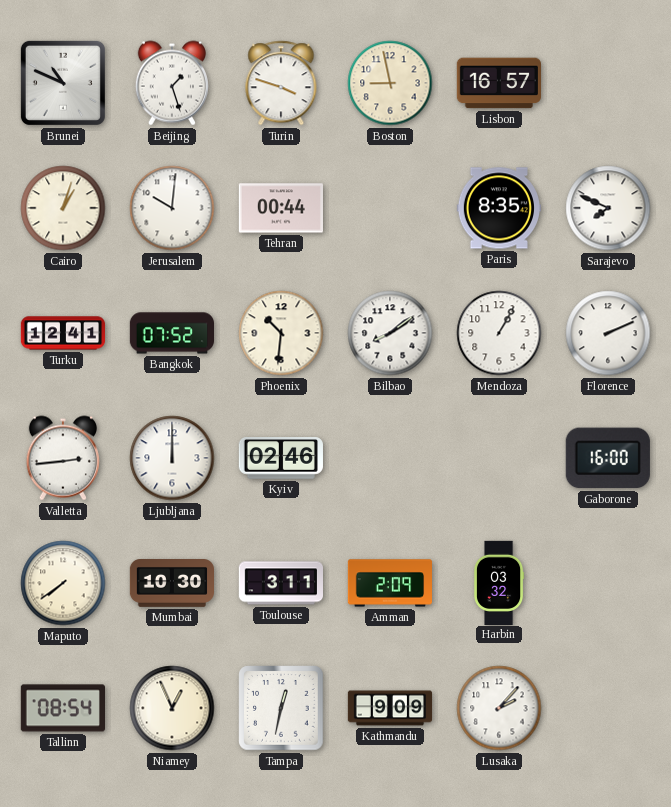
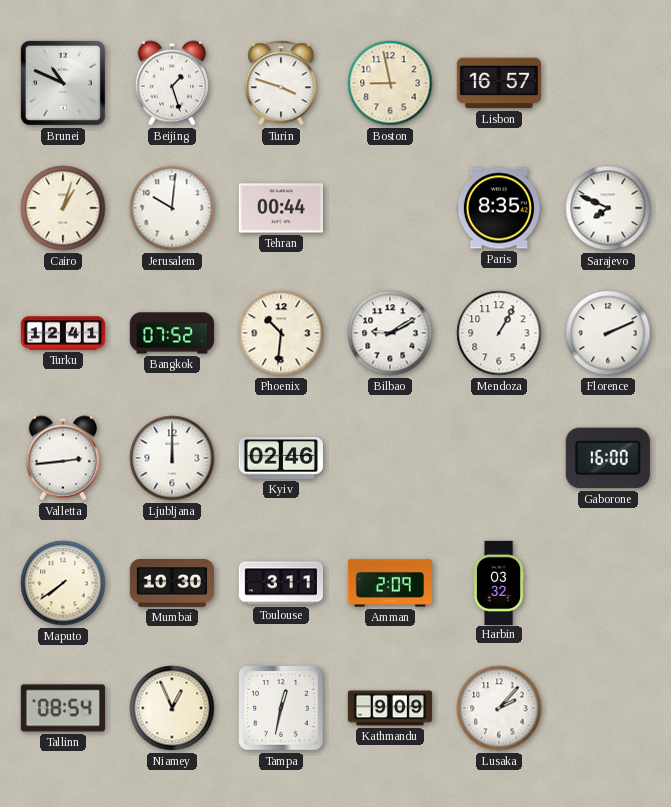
Bilbao: 8:09 -> 9:10 (390, 333)
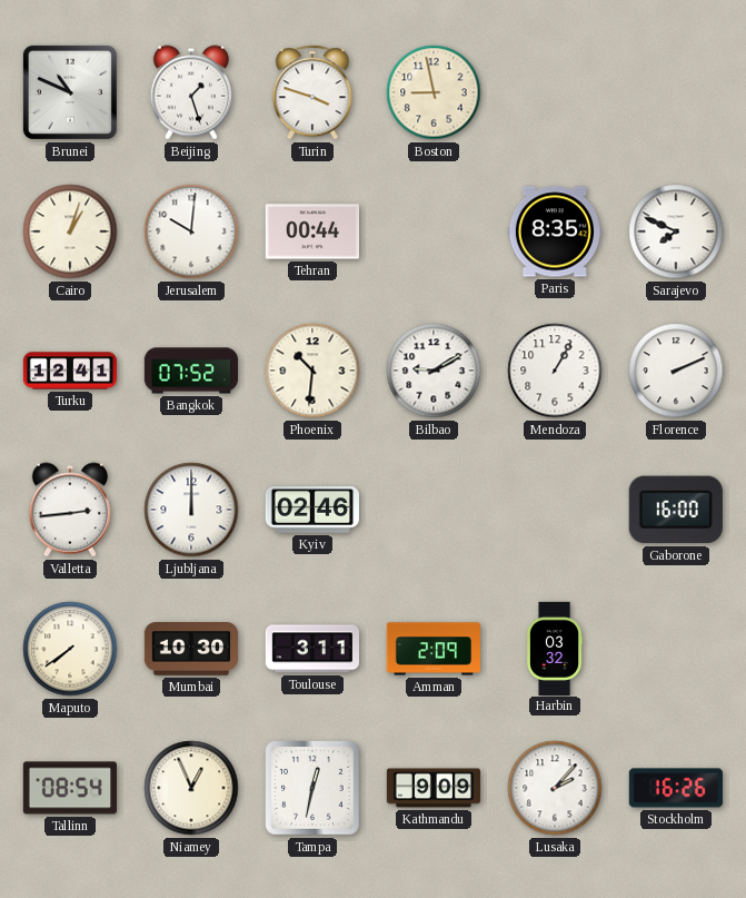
Lisbon: 16:57 -> none (498, 83)
Stockholm: none -> 16:26 (675, 788)
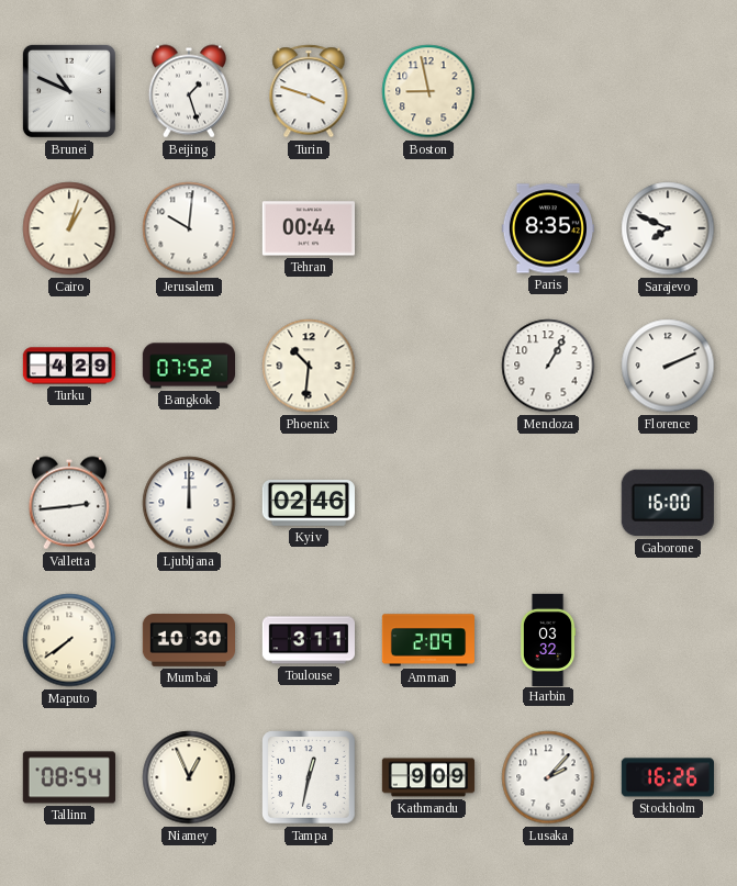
Turku: 12:41 -> 4:29 (69, 366)
Bilbao: 9:10 -> none (434, 371)
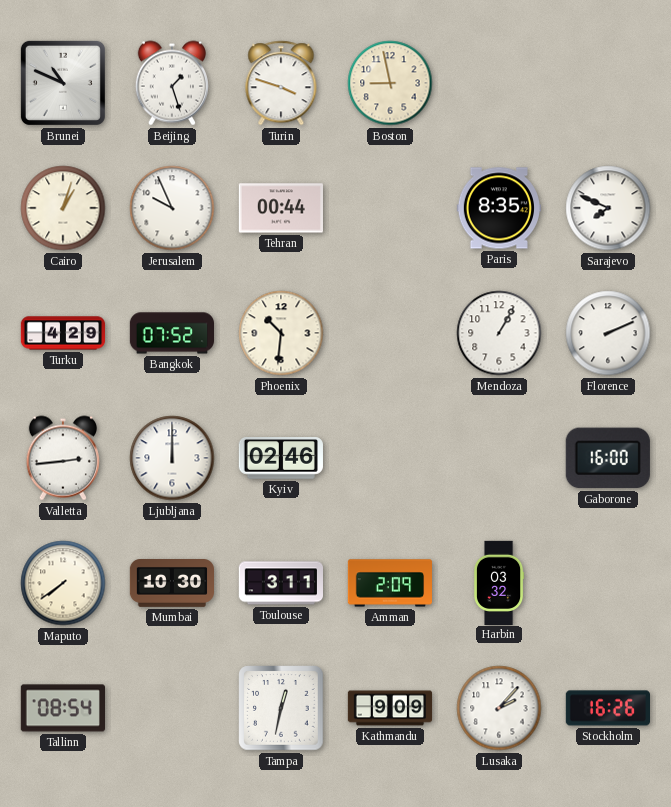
Jerusalem: 10:01 -> 9:56 (172, 208)
Niamey: 12:56 -> none (189, 777)
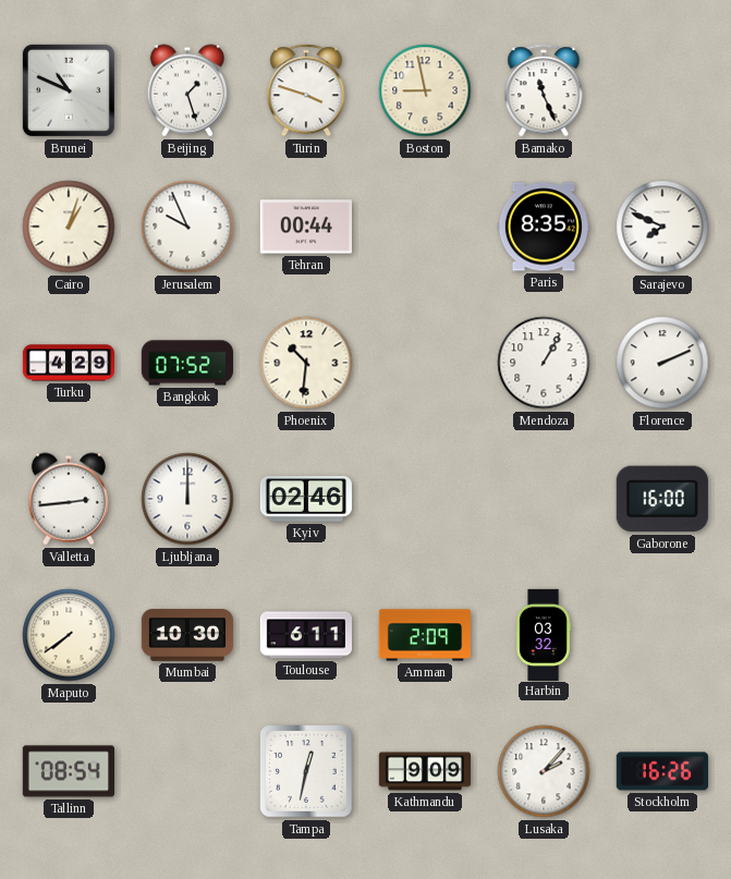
Bamako: none -> 11:26 (544, 90)
Toulouse: 3:11 -> 6:11 (305, 635)
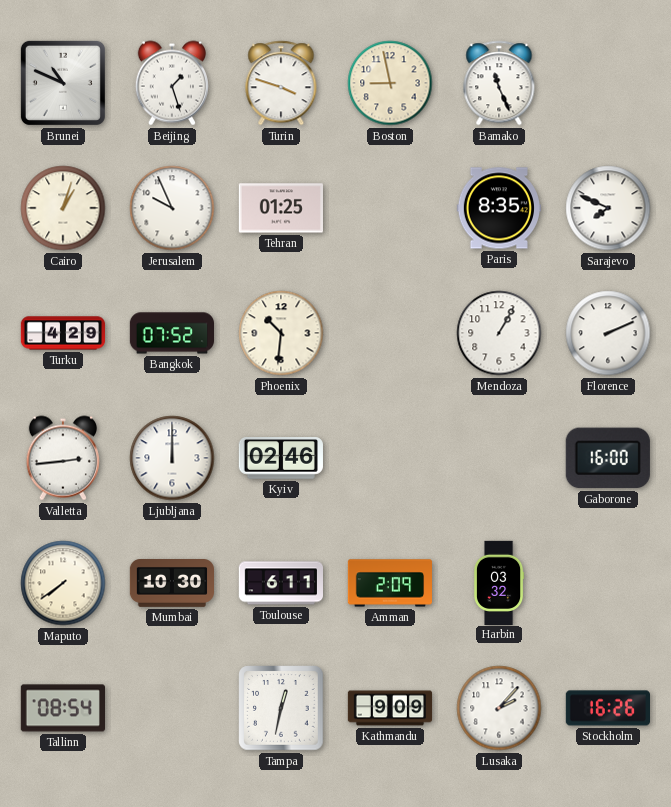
Tehran: 00:44 -> 01:25 (280, 208)
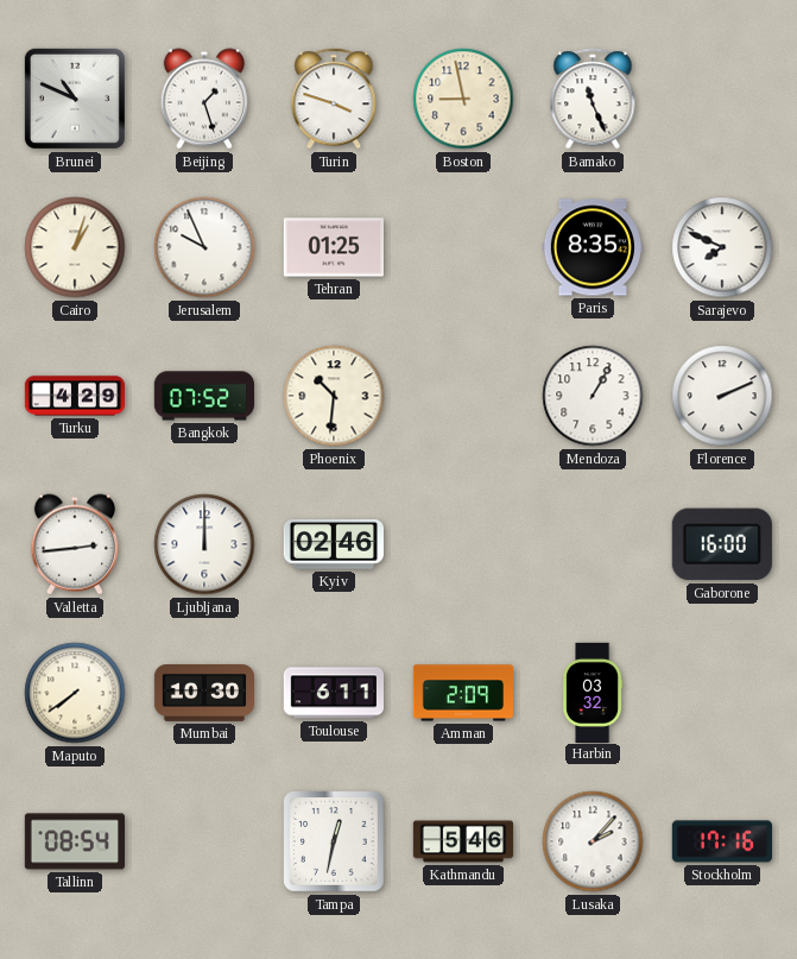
Kathmandu: 9:09 -> 5:46 (463, 841)
Stockholm: 16:26 -> 17:16 (721, 841)
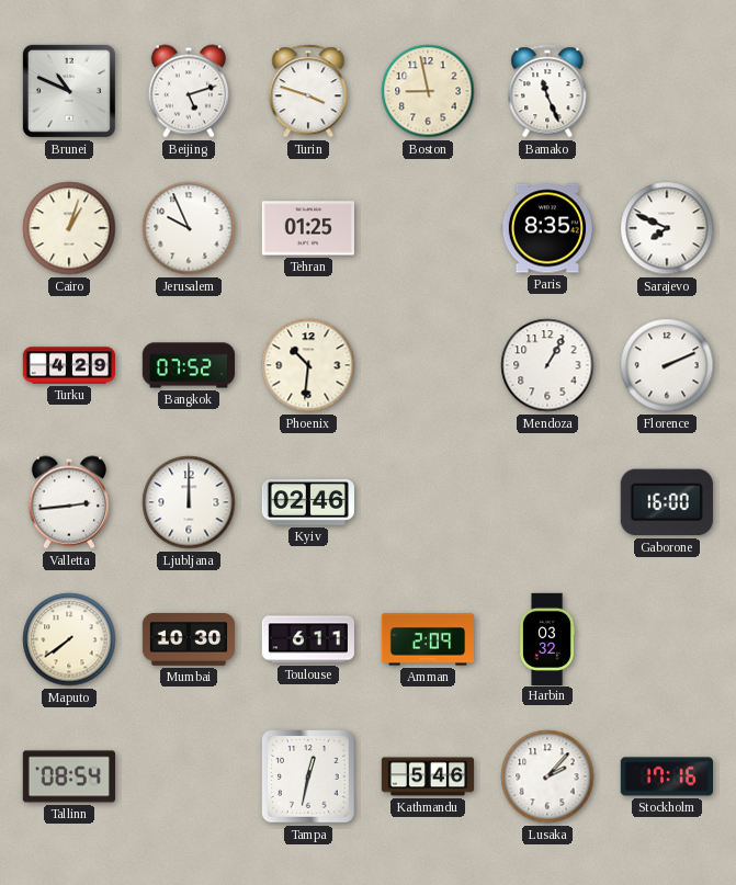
Beijing: 1:27 -> 5:12 (189, 91)
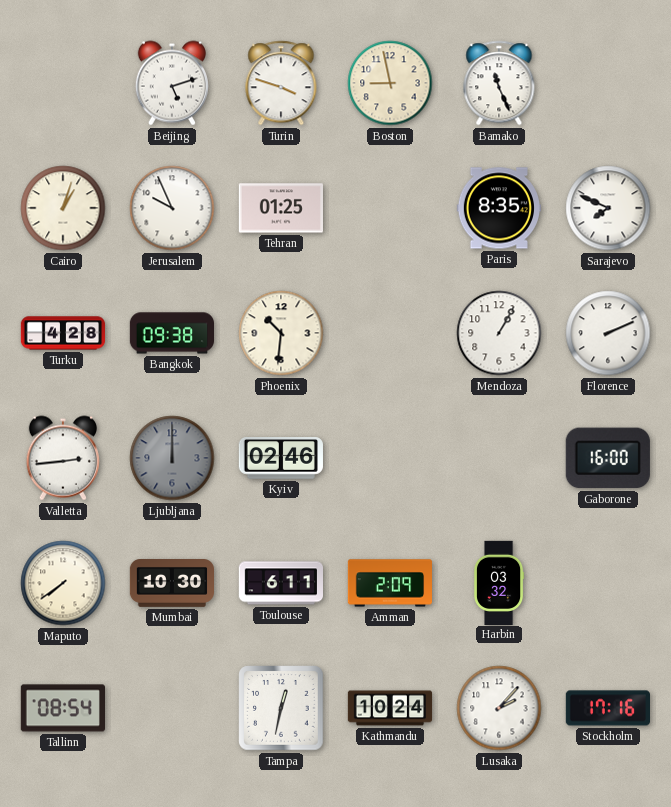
Brunei: 10:49 -> none (69, 91)
Turku: 4:29 -> 4:28 (63, 333)
Bangkok: 07:52 -> 09:38 (171, 333)
Ljubljana dial: white -> grey (172, 458)
Kathmandu: 5:46 -> 10:24 (390, 708)
